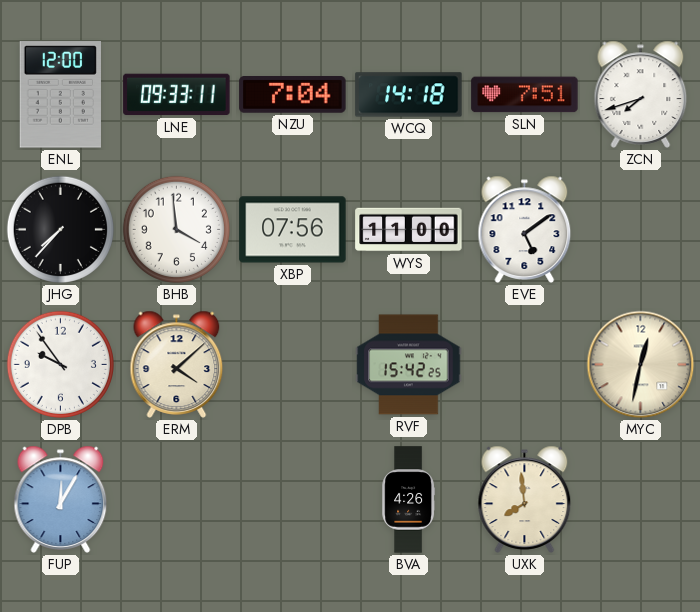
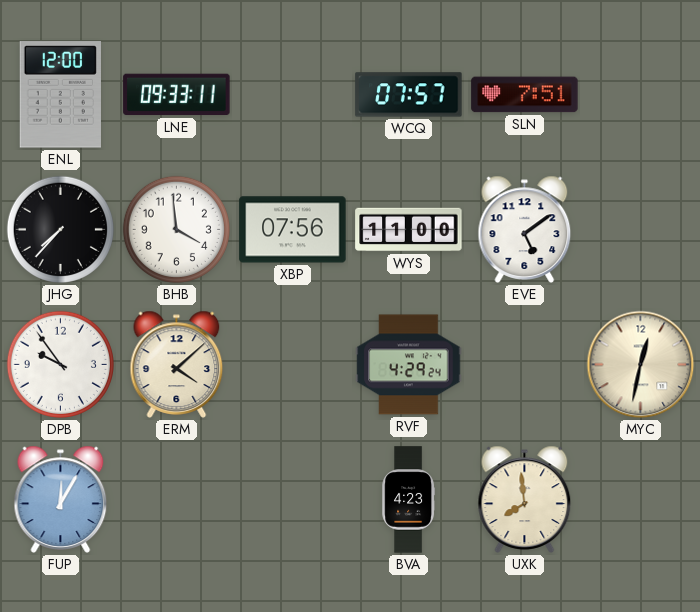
NZU: 7:04 -> none (293, 95)
WCQ: 14:18 -> 07:57 (409, 95)
ZCN: 7:42 -> none (641, 94)
RVF: 15:42 -> 4:29 (409, 365)
BVA: 4:26 -> 4:23 (409, 500)
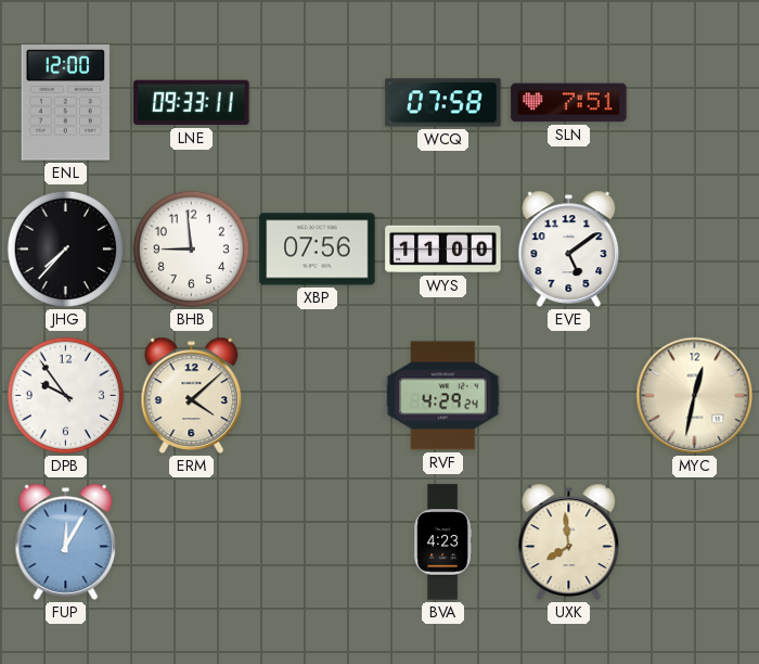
WCQ: 07:57 -> 07:58 (443, 103)
BHB: 3:59 -> 8:59 (191, 248)
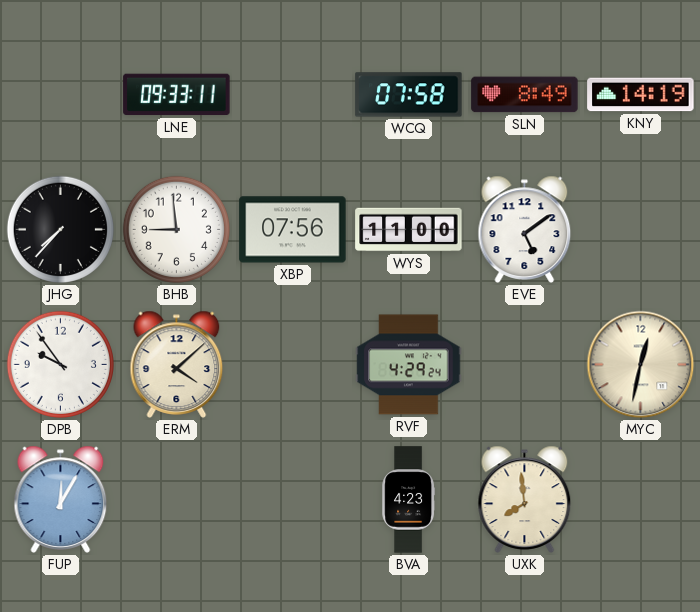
ENL: 12:00 -> none (65, 103)
SLN: 7:51 -> 8:49 (525, 95)
KNY: none -> 14:19 (641, 95)
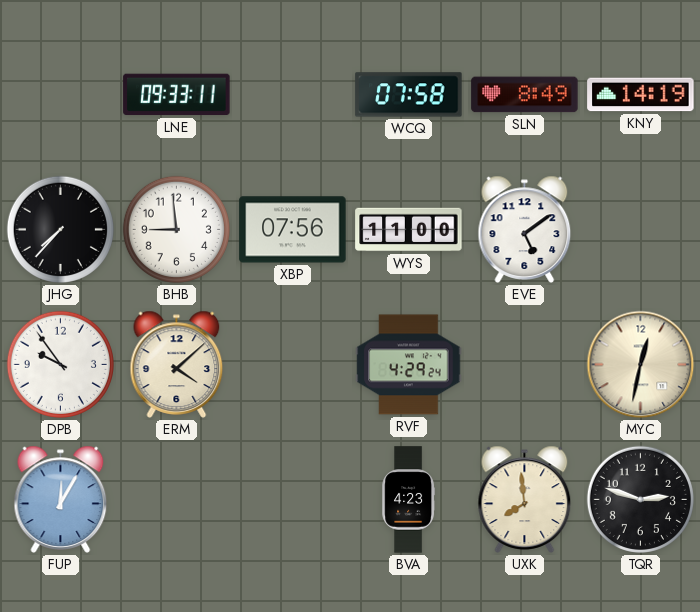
TQR: none -> 2:48 (640, 499)
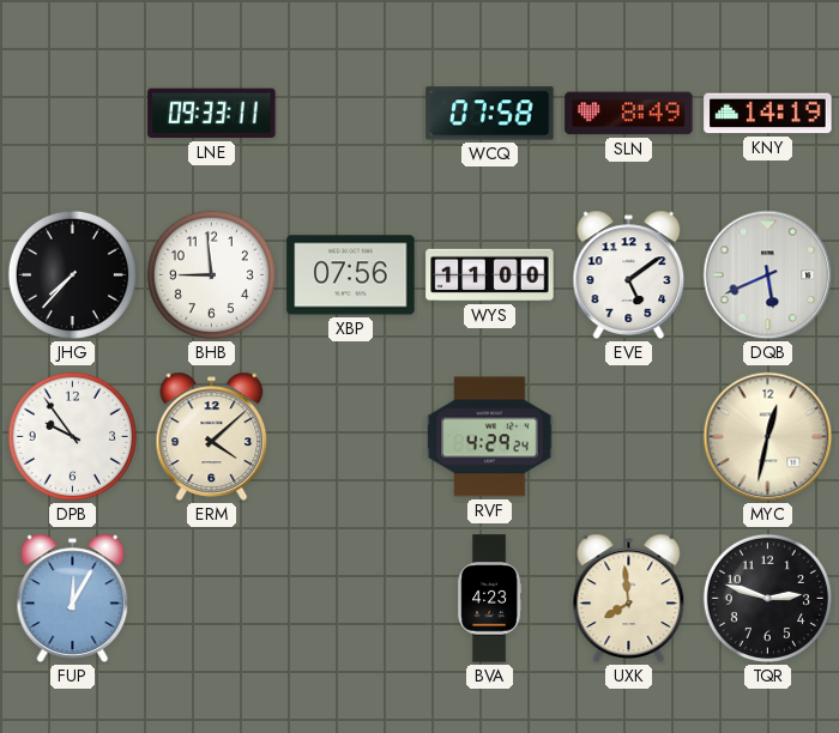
DQB: none -> 5:41 (768, 275)
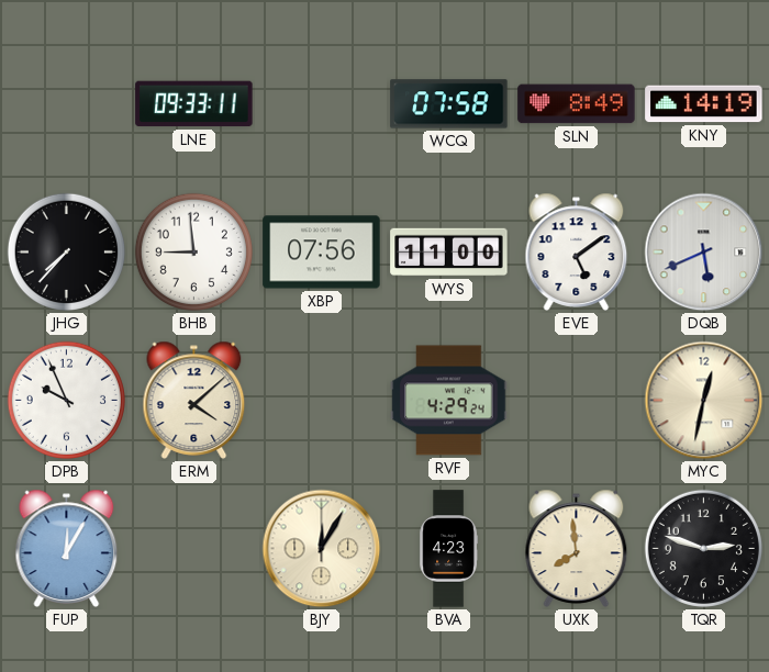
DPB: 9:54 -> 9:56 (66, 400)
BJY: none -> 12:05 (322, 549)
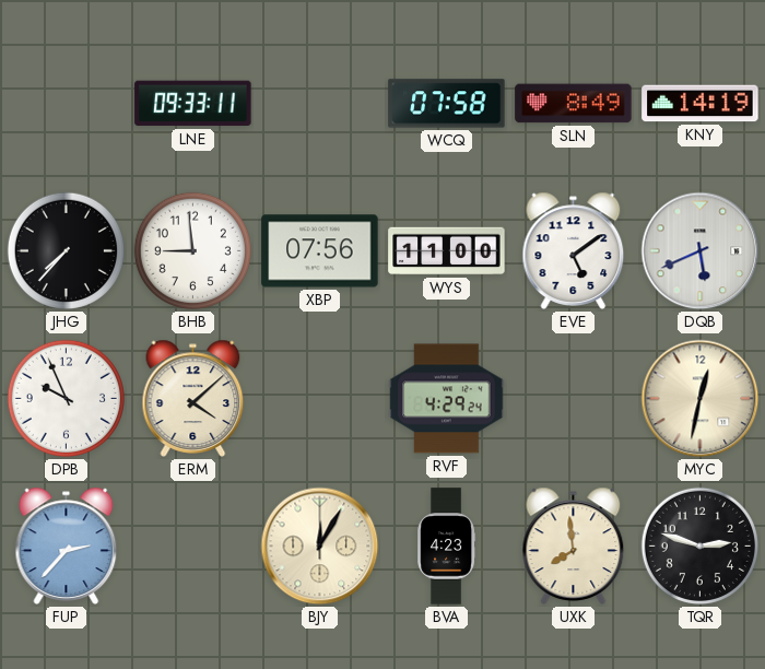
FUP: 12:05 -> 2:37 (67, 545)
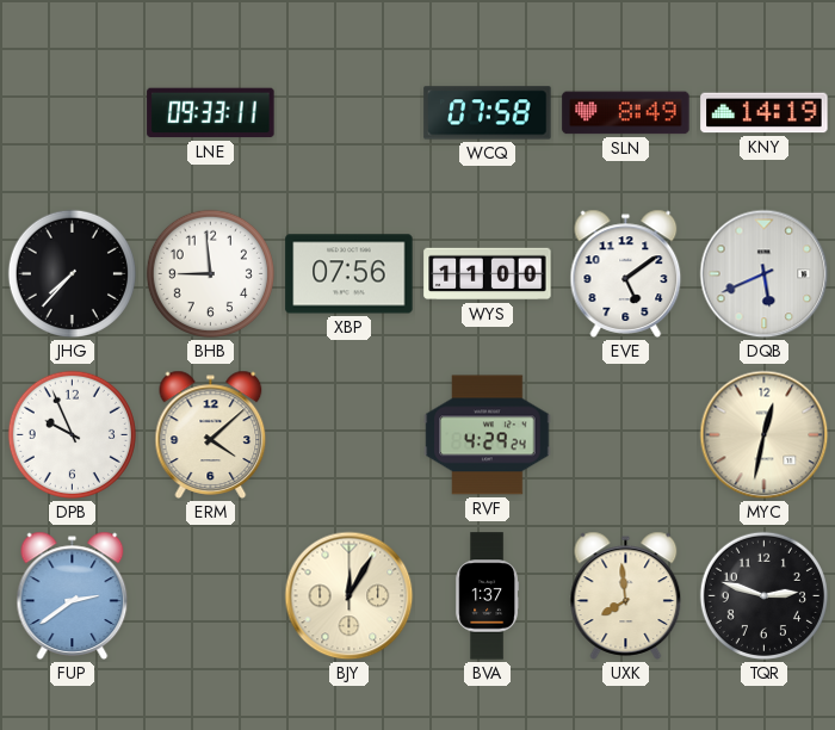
FUP: 2:37 -> 2:39 (73, 595)
BVA: 4:23 -> 1:37 (488, 596)
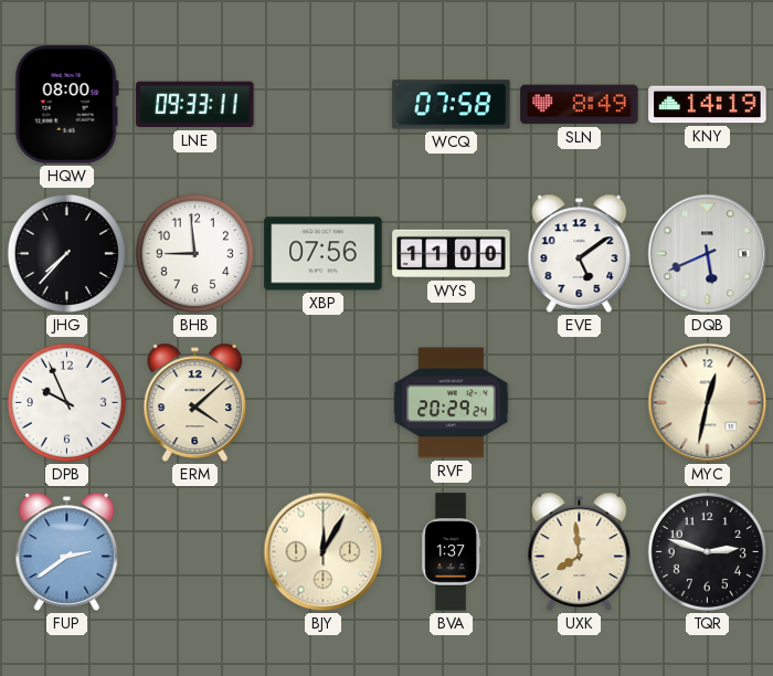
HQW: none -> 08:00 (66, 105)
RVF: 4:29 -> 20:29 (452, 403)
